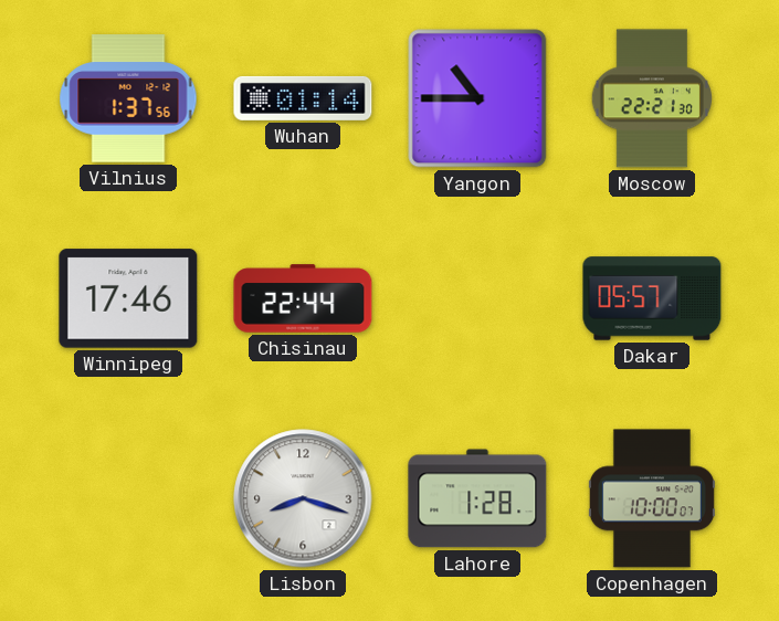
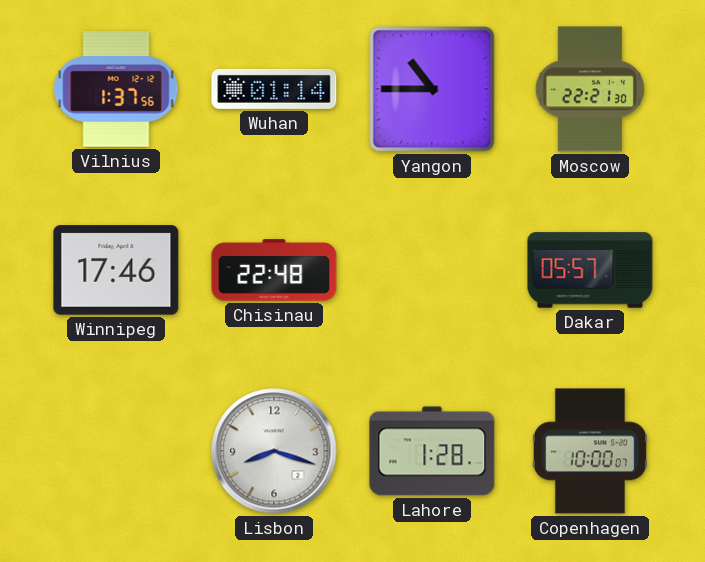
Chisinau: 22:44 -> 22:48 (274, 270)
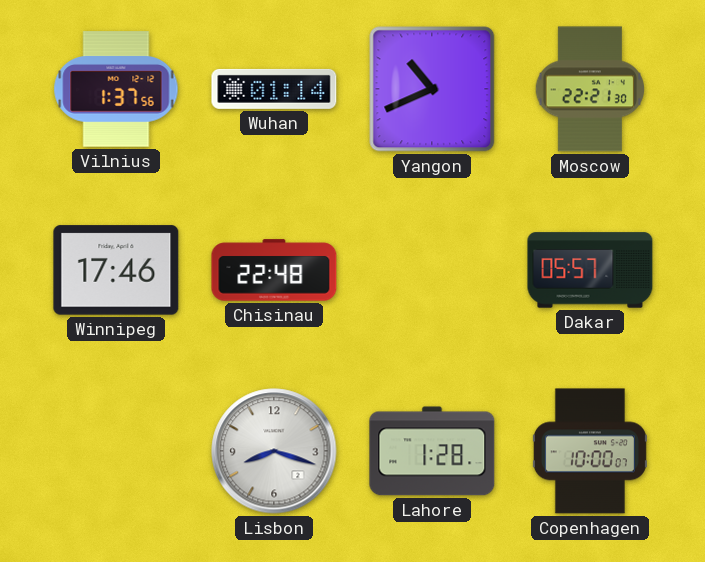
Yangon: 10:45 -> 10:41 (432, 89)
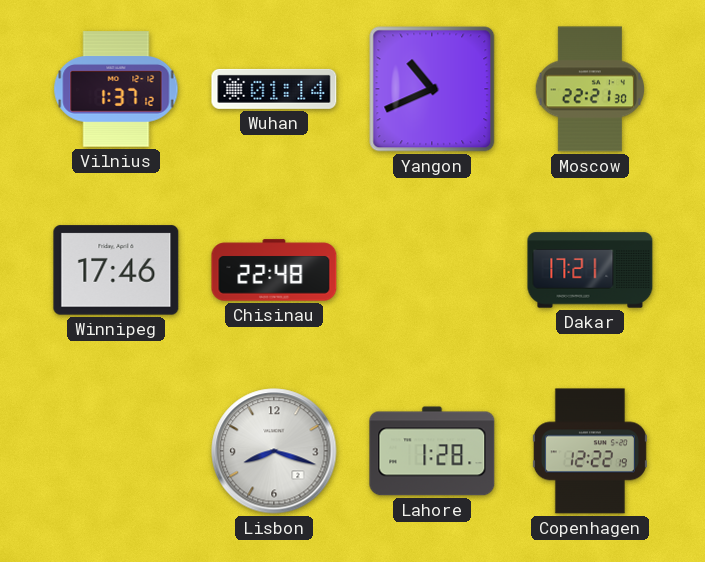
Vilnius: 1:37:56 -> 1:37:12 (116, 89)
Dakar: 05:57 -> 17:21 (590, 270)
Copenhagen: 10:00 -> 12:22 (590, 451)
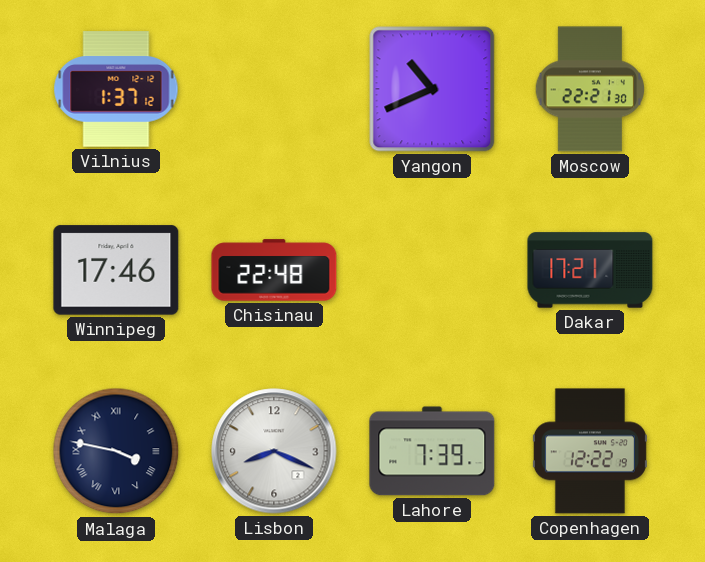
Wuhan: 01:14 -> none (274, 89)
Malaga: none -> 3:47 (116, 451)
Lisbon: 8:18 -> 8:19 (274, 451)
Lahore: 1:28 -> 7:39 (432, 451)
